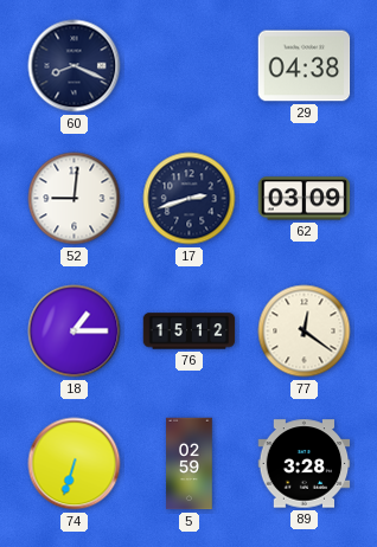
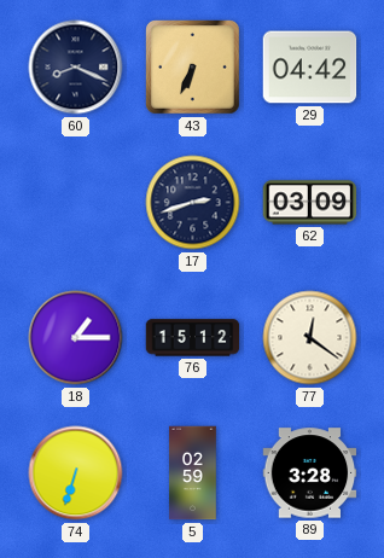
43: none -> 6:34 (193, 68)
29: 04:38 -> 04:42 (310, 68)
52: 9:01 -> none (75, 199)
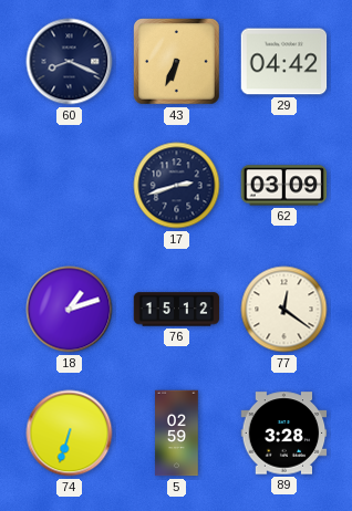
18: 1:15 -> 1:12 (70, 310)
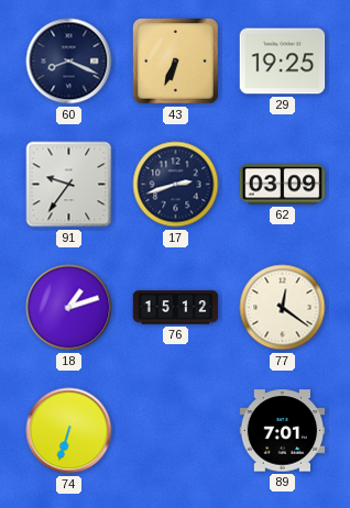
29: 04:42 -> 19:25 (283, 62)
91: none -> 9:36 (69, 185)
5: 02:59 -> none (177, 434)
89: 3:28 -> 7:01 (283, 431)
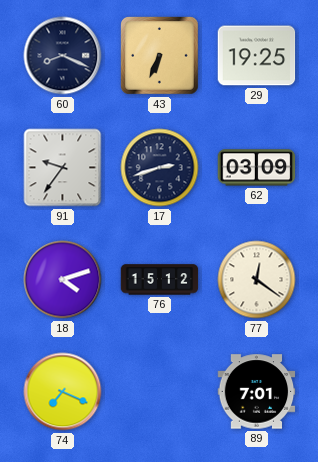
18: 1:12 -> 4:12 (63, 280)
74: 6:33 -> 7:19 (63, 392)
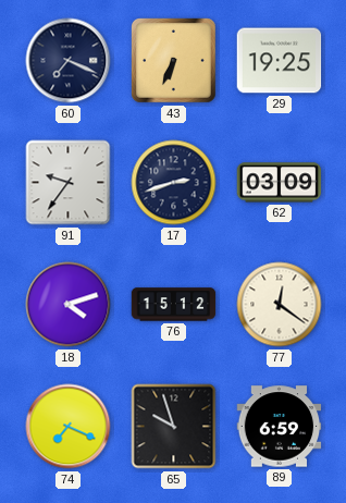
60: 8:19 -> 7:19 (69, 61)
65: none -> 9:57 (174, 427)
89: 7:01 -> 6:59 (280, 427)
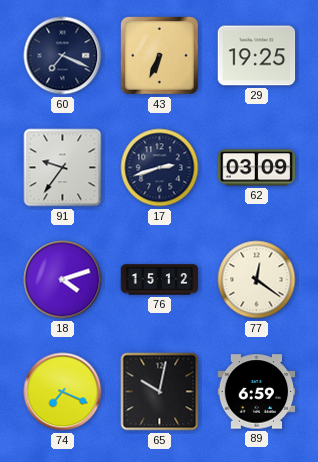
65: 9:57 -> 10:02 (160, 392)
